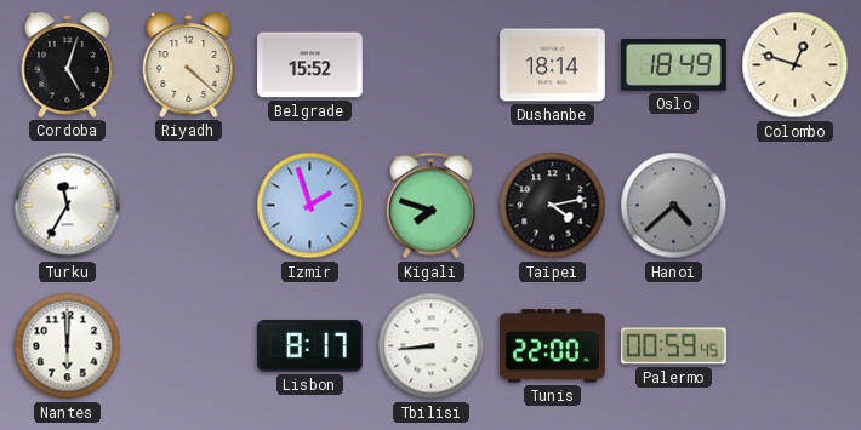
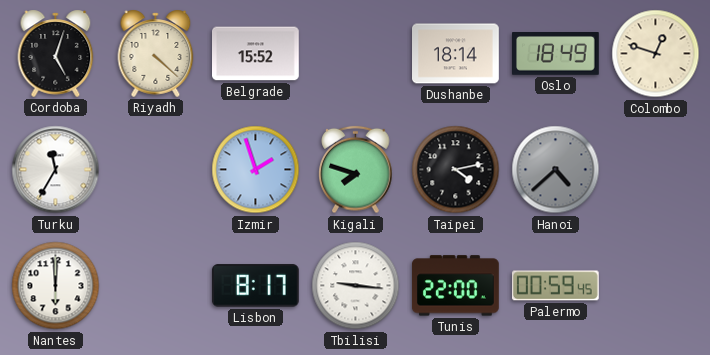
Tbilisi: 8:44 -> 9:16 (356, 286)
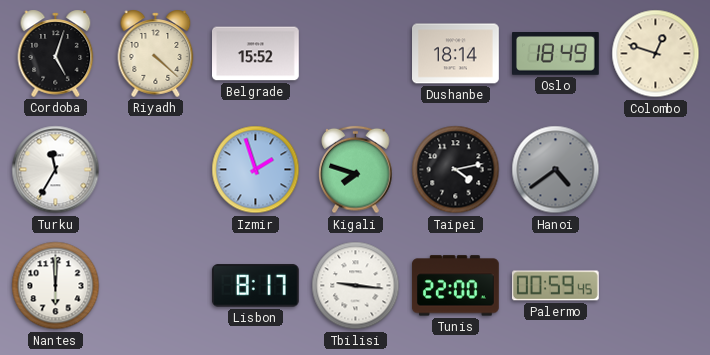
Hanoi: 4:38 -> 4:39 (556, 170)
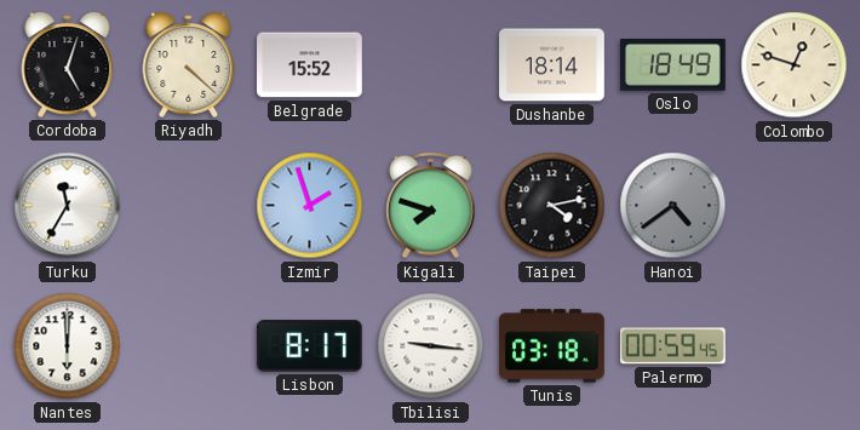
Tunis: 22:00 -> 03:18 (552, 346)
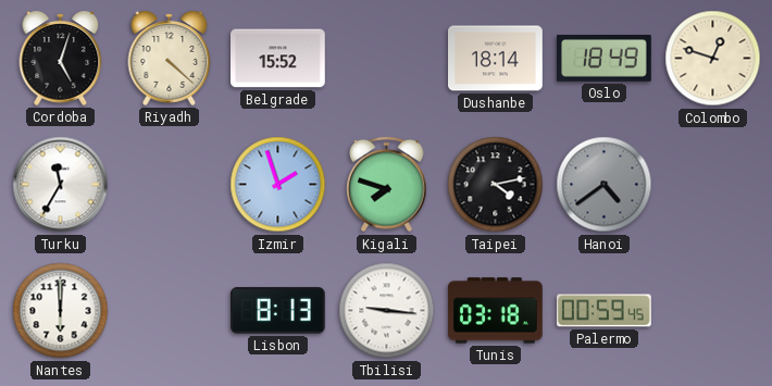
Lisbon: 8:17 -> 8:13 (277, 311)
